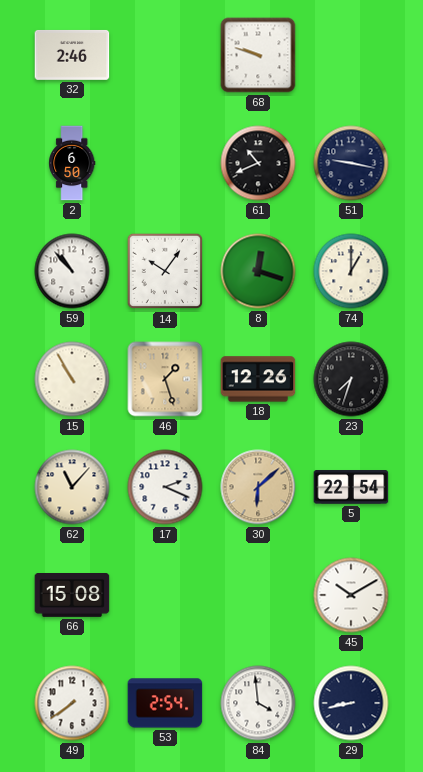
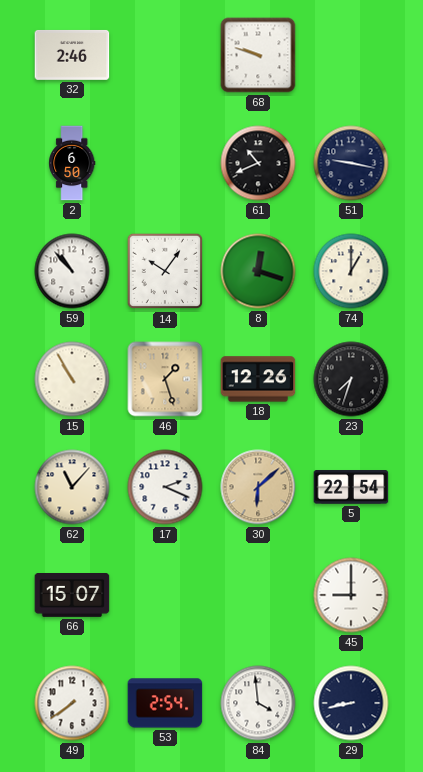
66: 15:08 -> 15:07 (72, 596)
45: 10:10 -> 9:00 (351, 595)
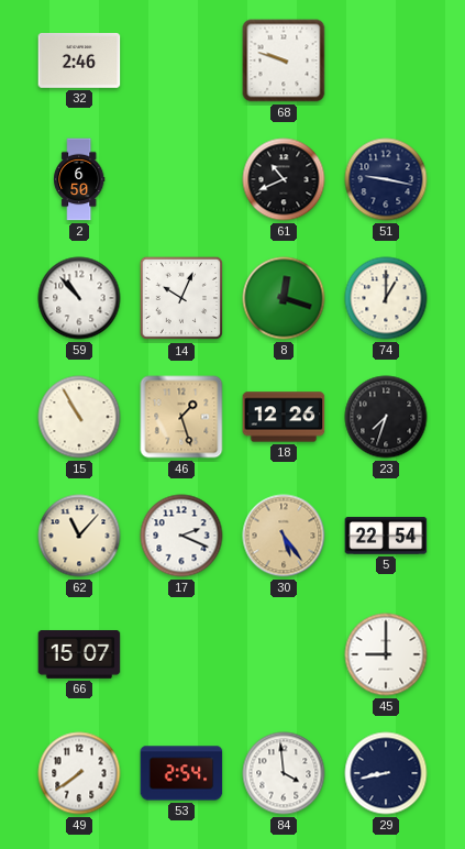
14: 10:06 -> 10:04 (181, 298)
30: 6:08 -> 5:24 (284, 536)
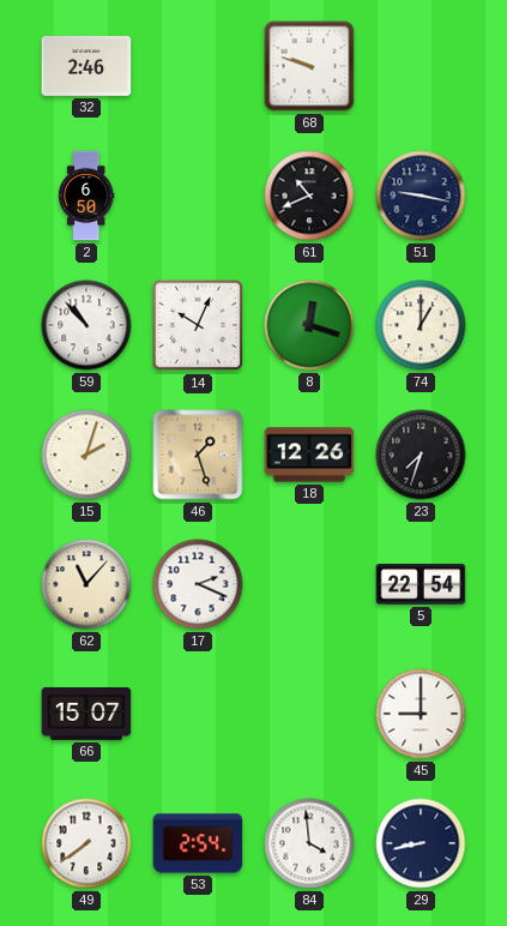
15: 10:55 -> 2:03 (86, 455)
30: 5:24 -> none (284, 536)
